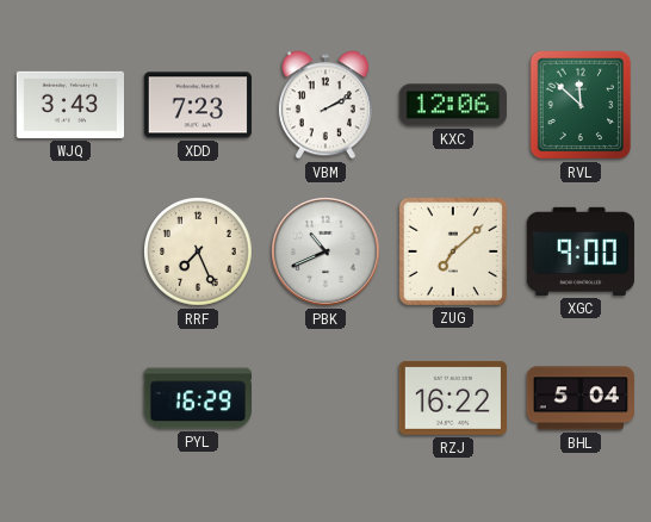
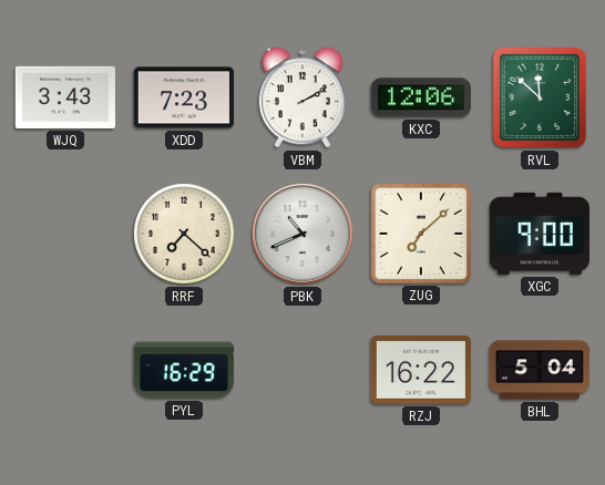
RRF: 7:26 -> 7:22 (185, 235)
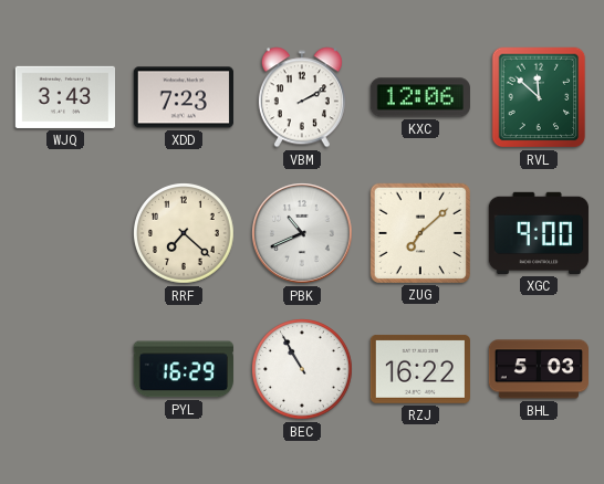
BEC: none -> 10:55 (303, 370)
BHL: 5:04 -> 5:03 (538, 369)
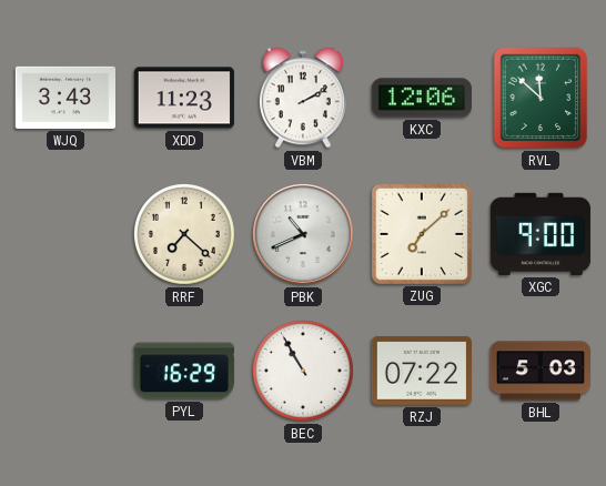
XDD: 7:23 -> 11:23 (184, 98)
RZJ: 16:22 -> 07:22 (422, 371)
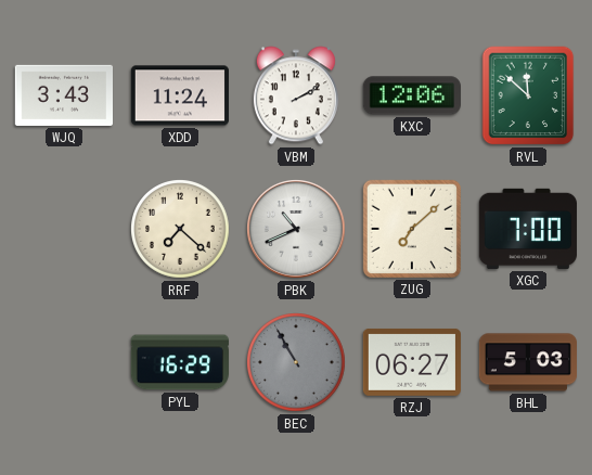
XDD: 11:23 -> 11:24 (180, 95)
XGC: 9:00 -> 7:00 (528, 229)
BEC dial: white -> grey (297, 363)
RZJ: 07:22 -> 06:27 (412, 362)
